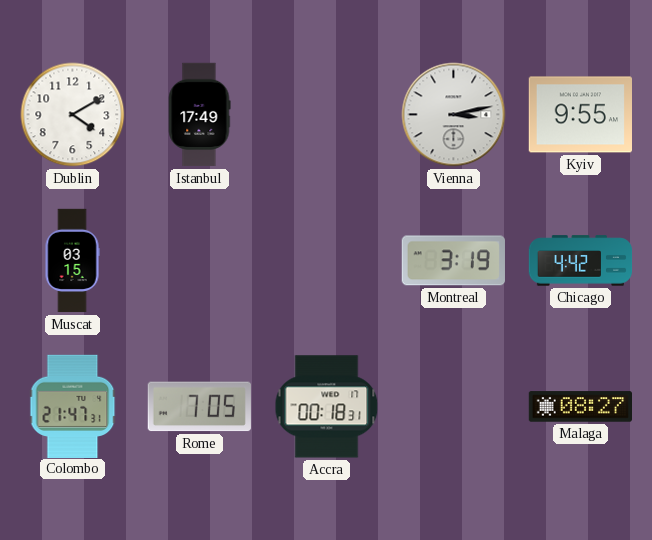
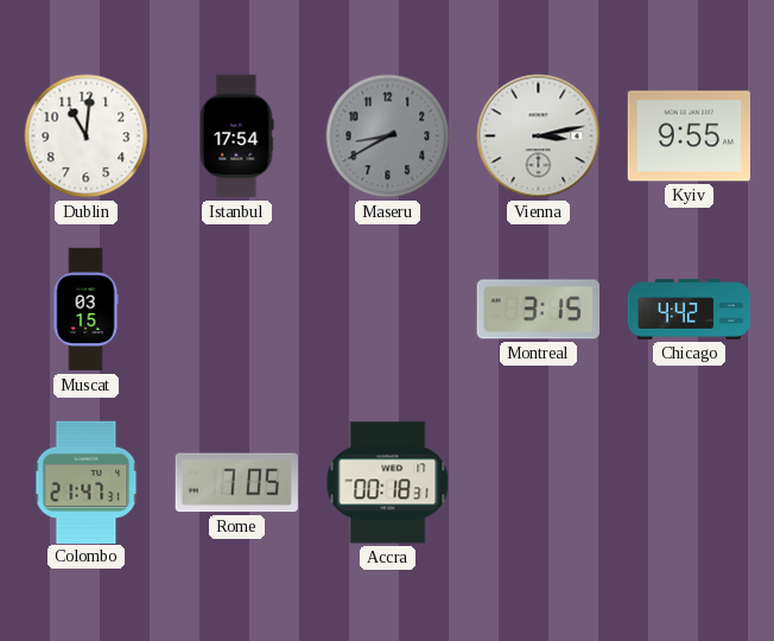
Dublin: 4:10 -> 11:01 (87, 137)
Istanbul: 17:49 -> 17:54 (236, 137)
Maseru: none -> 8:40 (388, 137)
Montreal: 3:19 -> 3:15 (538, 310)
Malaga: 08:27 -> none (580, 407)
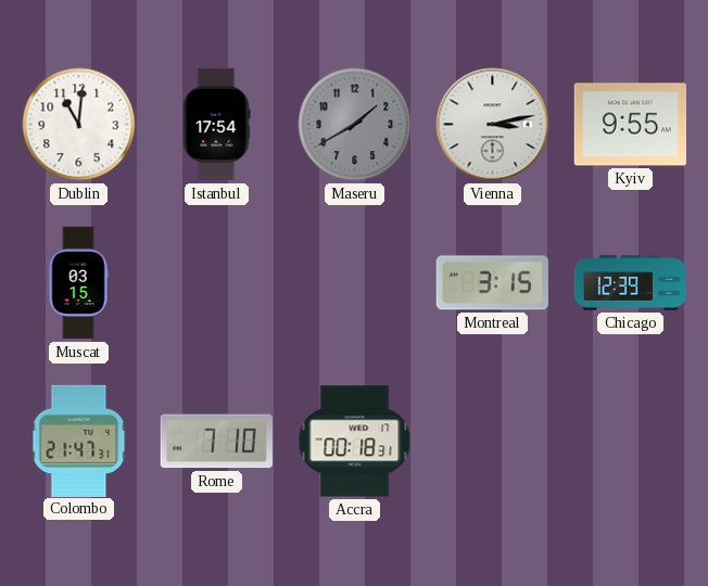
Maseru: 8:40 -> 1:40 (355, 125)
Chicago: 4:42 -> 12:39 (631, 283)
Rome: 7:05 -> 7:10 (216, 442)
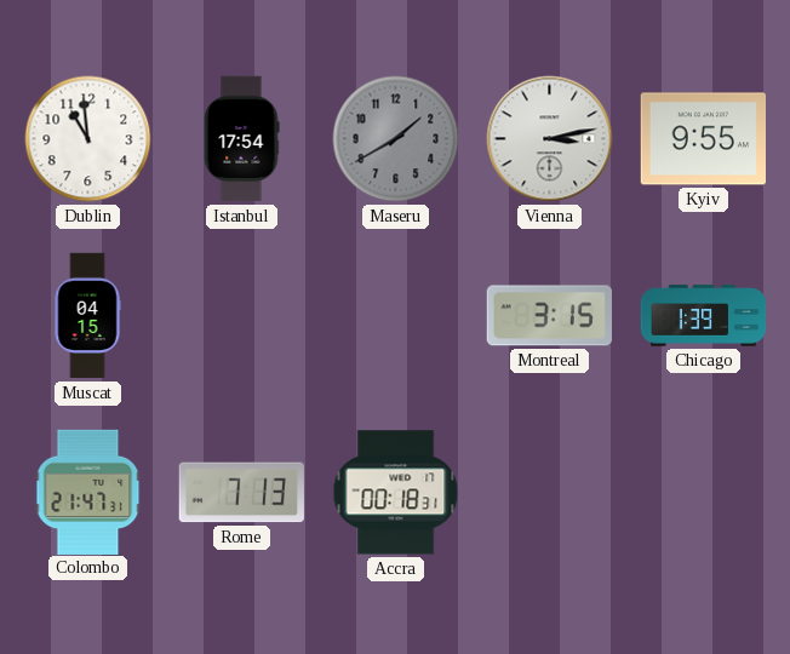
Dublin: 11:01 -> 10:59 (88, 139)
Muscat: 03:15 -> 04:15 (87, 316)
Chicago: 12:39 -> 1:39 (704, 316)
Rome: 7:10 -> 7:13 (241, 493)
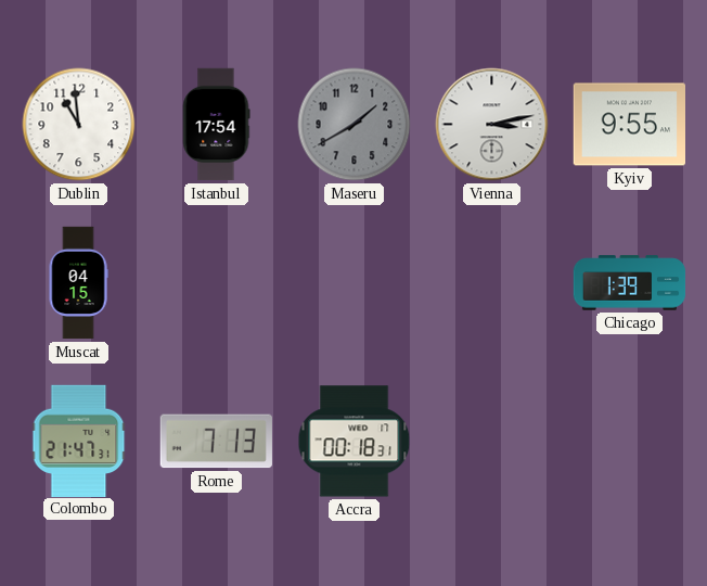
Montreal: 3:15 -> none (549, 316)
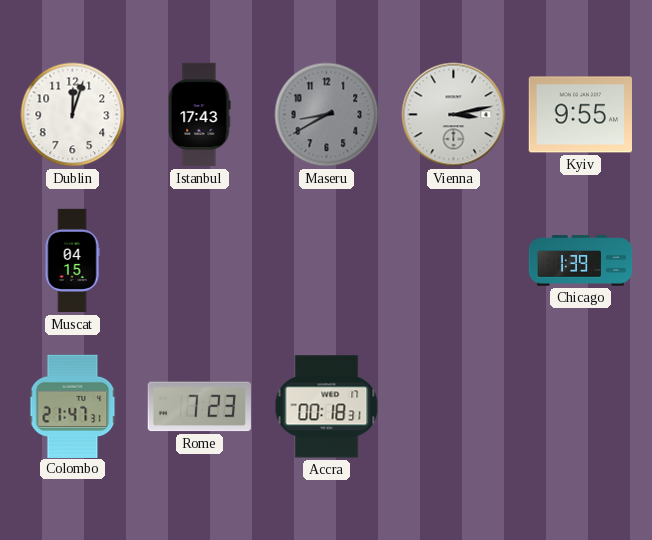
Dublin: 10:59 -> 12:03 (73, 115)
Istanbul: 17:54 -> 17:43 (199, 115)
Maseru: 1:40 -> 8:40 (327, 115)
Rome: 7:13 -> 7:23 (199, 407)
